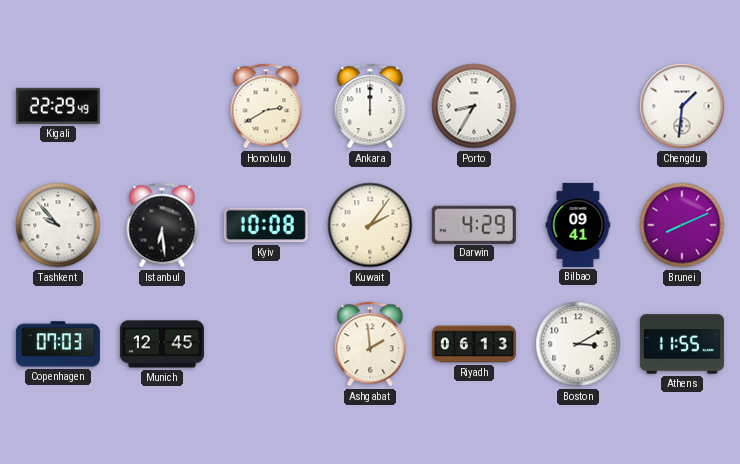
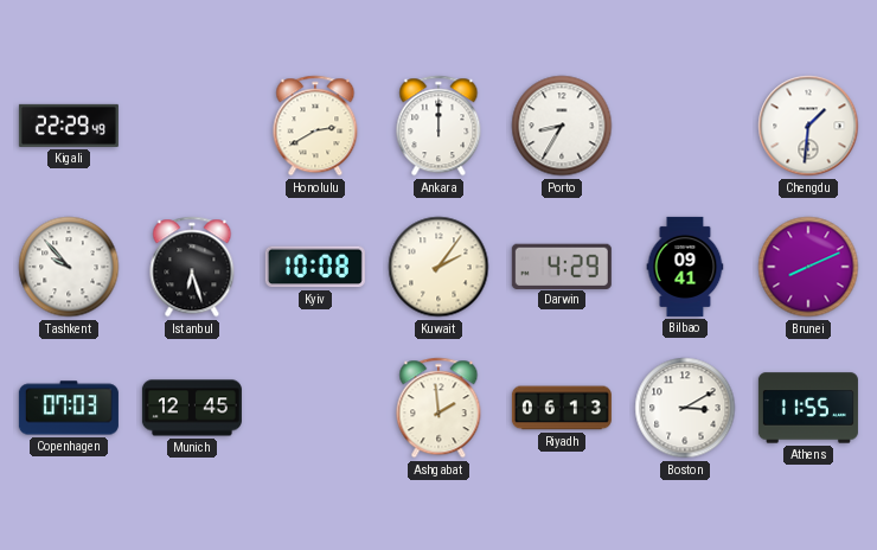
Istanbul: 6:29 -> 6:27 (192, 267)
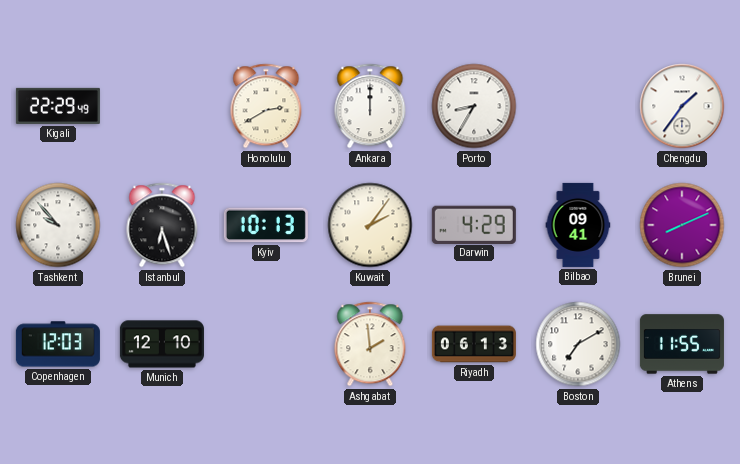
Chengdu: 1:31 -> 1:36 (682, 106)
Kyiv: 10:08 -> 10:13 (266, 225)
Copenhagen: 07:03 -> 12:03 (58, 344)
Munich: 12:45 -> 12:10 (162, 344)
Boston: 3:10 -> 7:10 (578, 344)
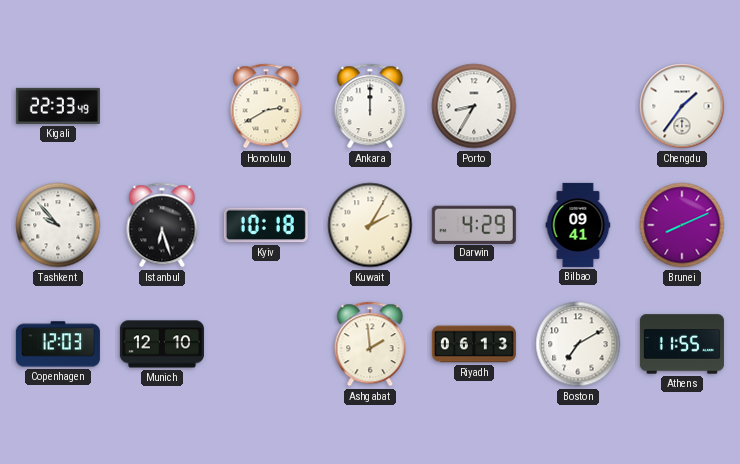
Kigali: 22:29 -> 22:33 (58, 106)
Kyiv: 10:13 -> 10:18 (266, 225)
Kuwait: 2:06 -> 2:05 (370, 225)
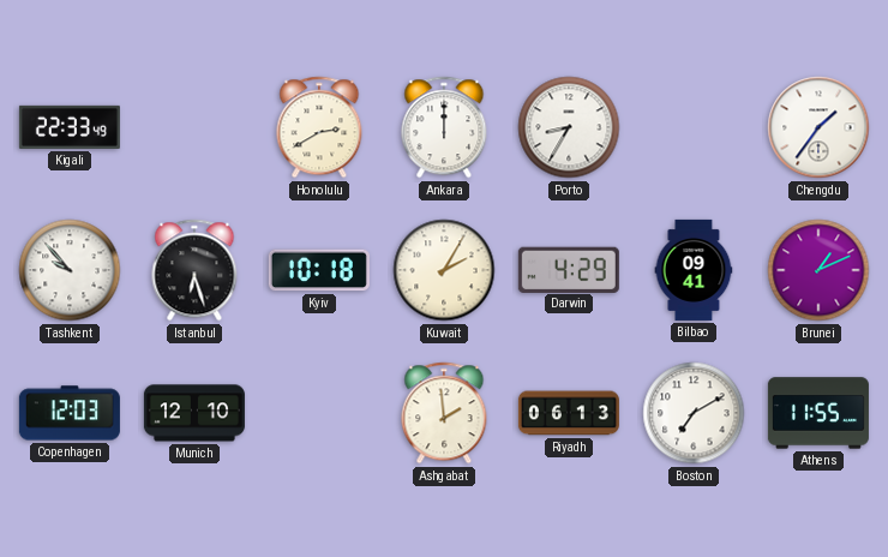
Brunei: 8:11 -> 1:11 (818, 270)
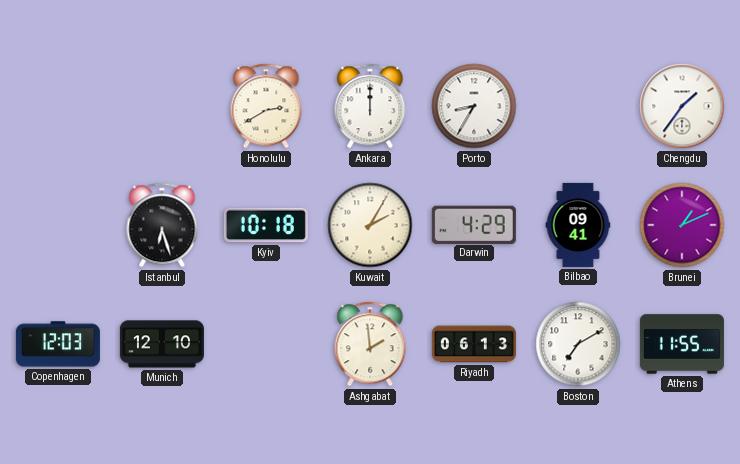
Kigali: 22:33 -> none (70, 127)
Tashkent: 9:53 -> none (70, 270)
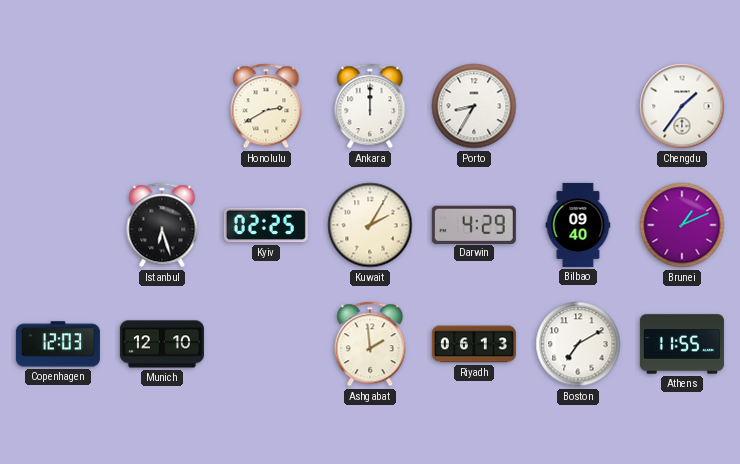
Kyiv: 10:18 -> 02:25 (266, 225)
Bilbao: 09:41 -> 09:40 (578, 225)
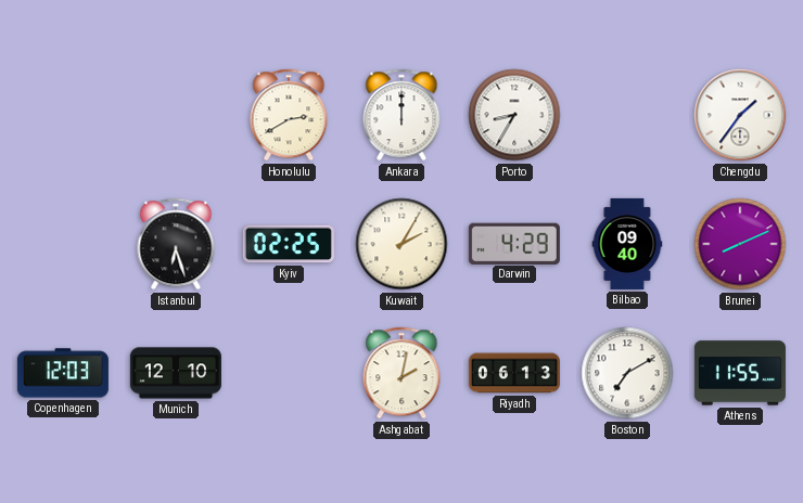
Brunei: 1:11 -> 8:11 (740, 244)
Ashgabat: 1:59 -> 2:02 (401, 373)
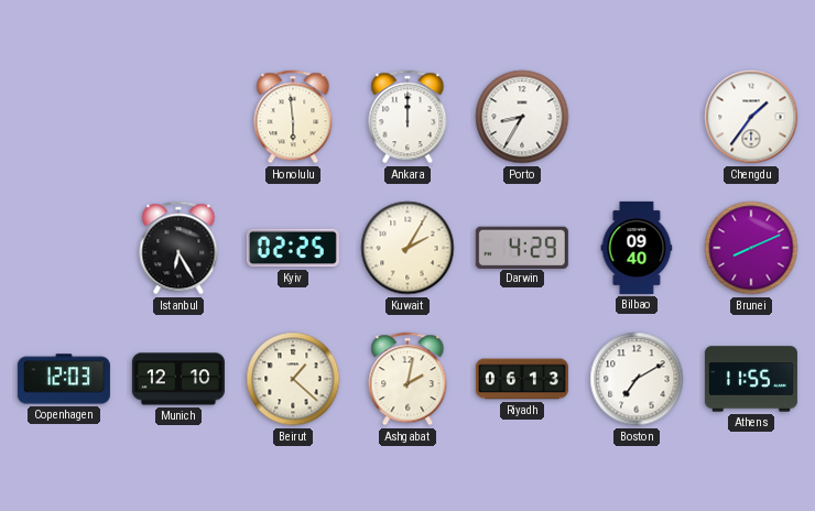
Honolulu: 2:40 -> 5:59 (293, 117)
Istanbul: 6:27 -> 6:25 (178, 248)
Beirut: none -> 1:22 (293, 379)
